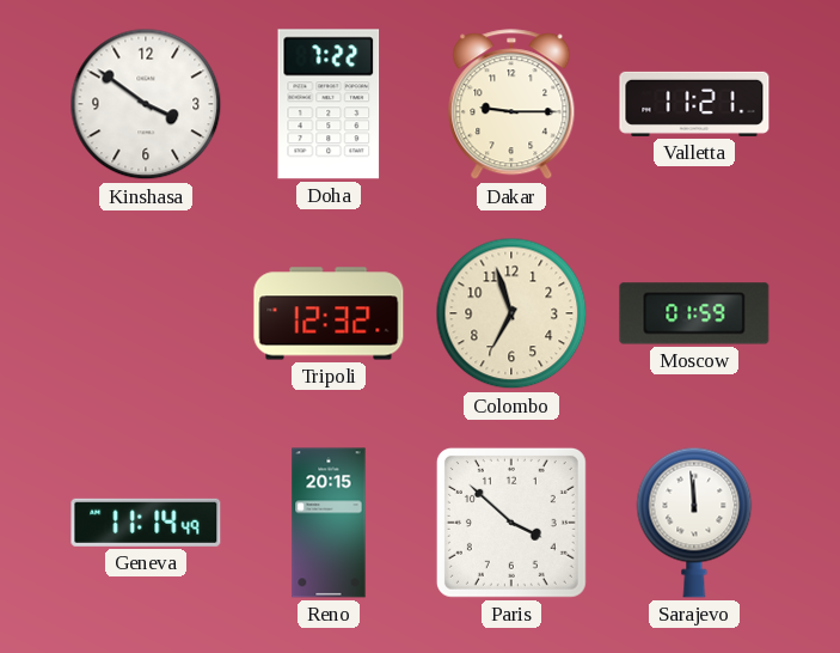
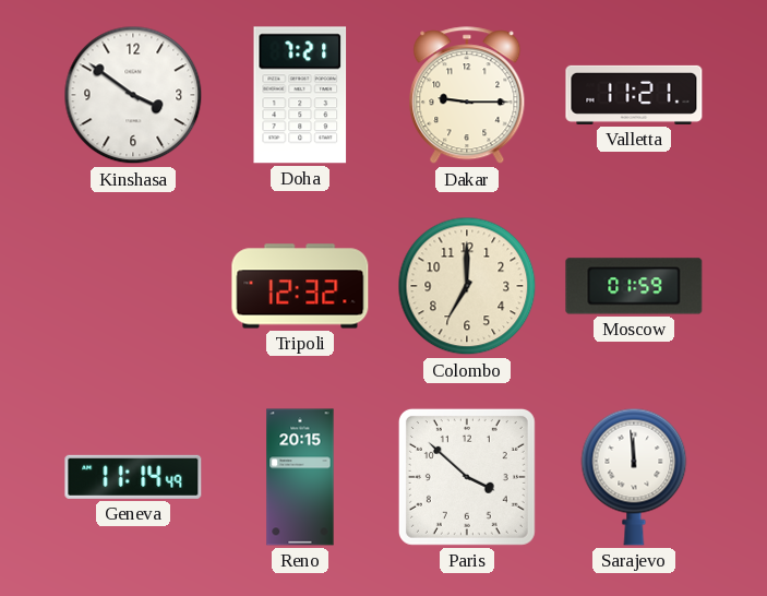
Doha: 7:22 -> 7:21 (300, 95)
Colombo: 6:57 -> 7:00 (467, 286)
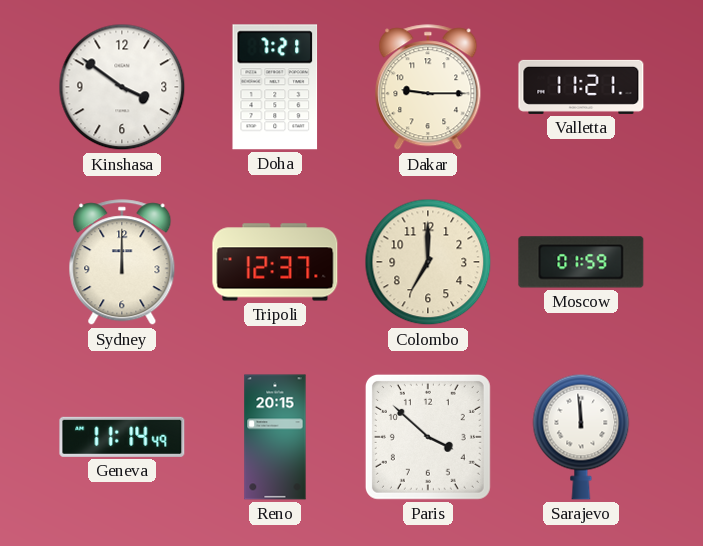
Sydney: none -> 12:00 (122, 263)
Tripoli: 12:32 -> 12:37 (275, 262)
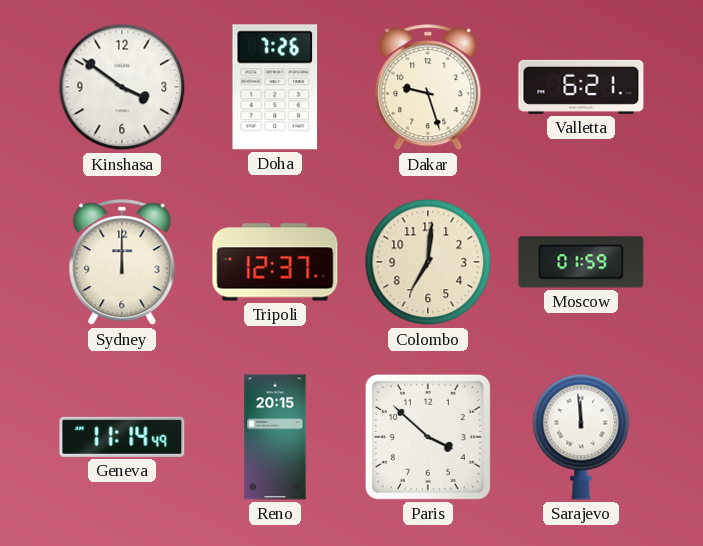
Doha: 7:21 -> 7:26 (275, 87)
Dakar: 9:15 -> 9:27 (428, 88)
Valletta: 11:21 -> 6:21 (581, 87)
Colombo: 7:00 -> 7:01 (428, 262)
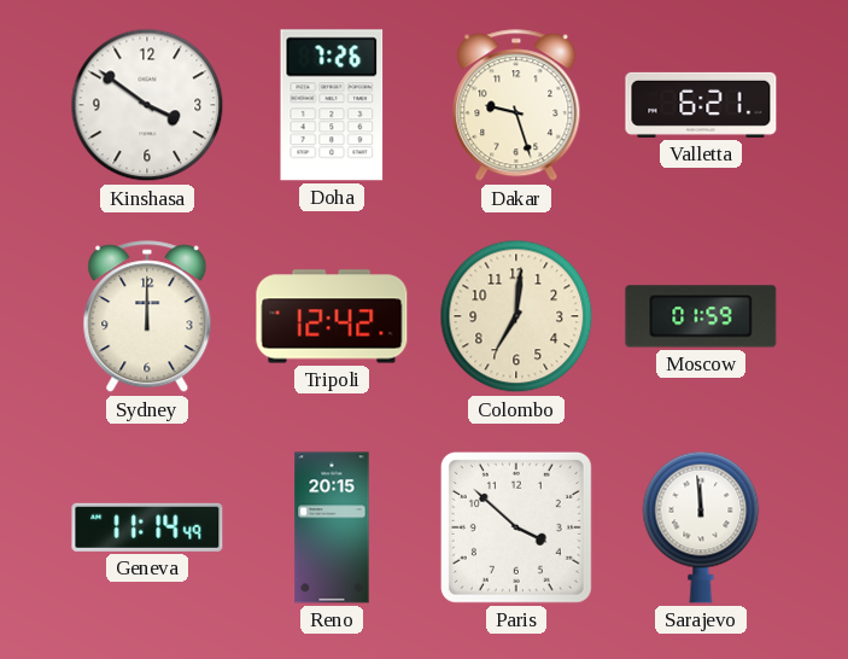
Tripoli: 12:37 -> 12:42 (332, 316)
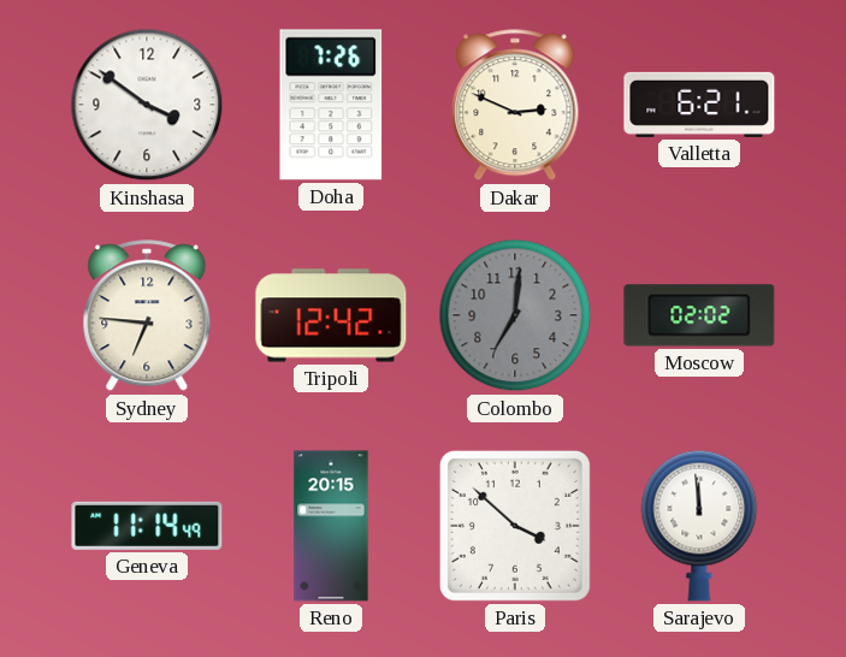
Dakar: 9:27 -> 2:49 (515, 106)
Sydney: 12:00 -> 6:46 (147, 316)
Colombo dial: cream -> grey (515, 315)
Moscow: 01:59 -> 02:02 (699, 315)
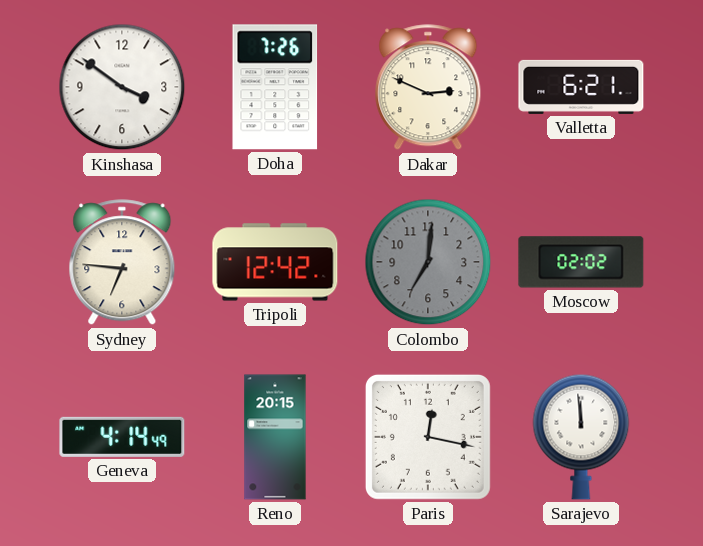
Geneva: 11:14 -> 4:14 (122, 437)
Paris: 3:52 -> 12:17 (428, 437)
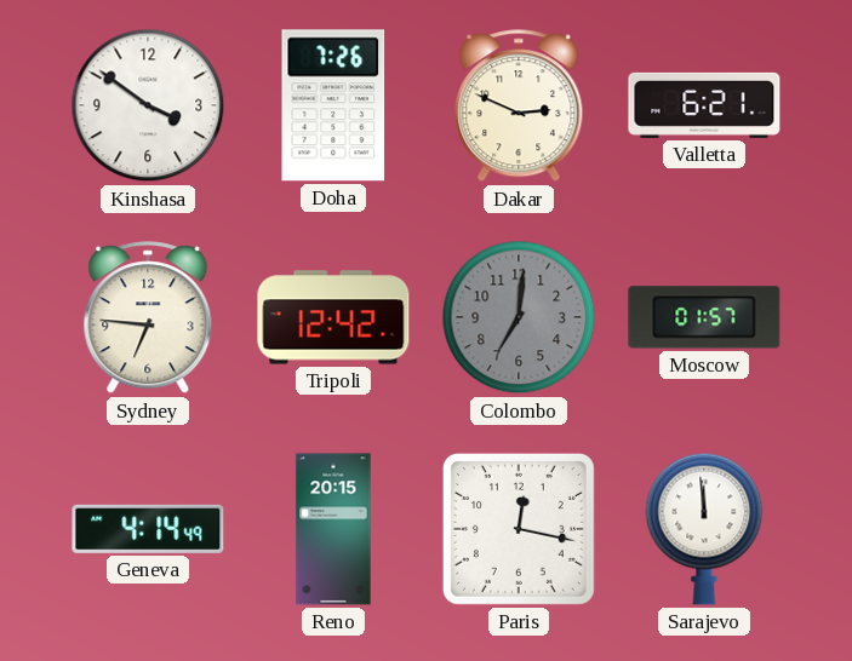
Moscow: 02:02 -> 01:57 (704, 317)
